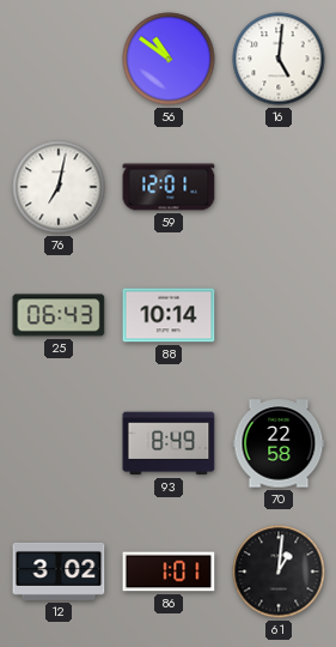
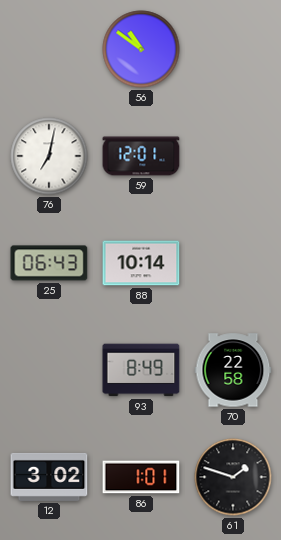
16: 5:01 -> none (279, 59)
61: 1:01 -> 1:48 (233, 477)
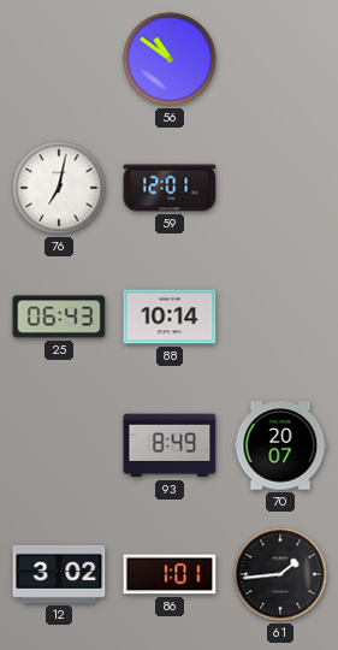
70: 22:58 -> 20:07 (280, 445)
61: 1:48 -> 1:44 (280, 574)
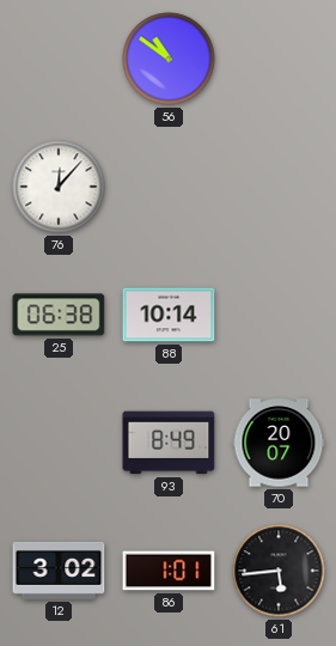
76: 7:02 -> 12:07 (59, 187)
59: 12:01 -> none (170, 188)
25: 06:43 -> 06:38 (59, 315)
61: 1:44 -> 5:44 (279, 571)
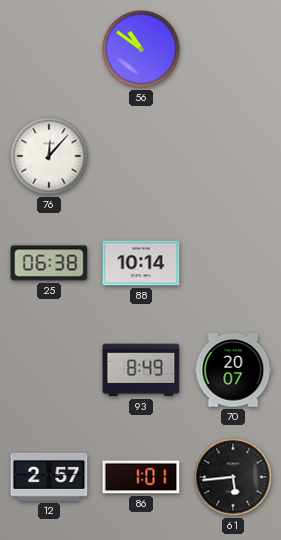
12: 3:02 -> 2:57 (49, 477)
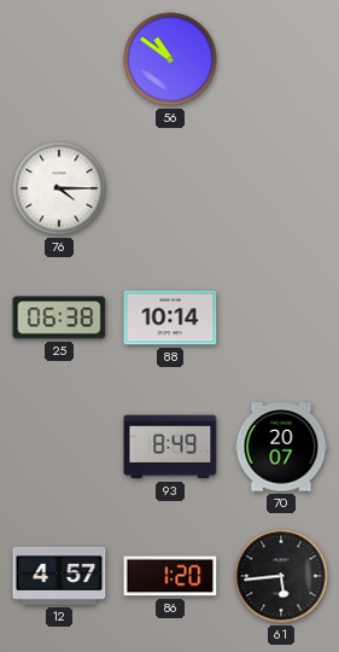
76: 12:07 -> 4:15 (59, 188)
12: 2:57 -> 4:57 (59, 576)
86: 1:01 -> 1:20 (170, 576)
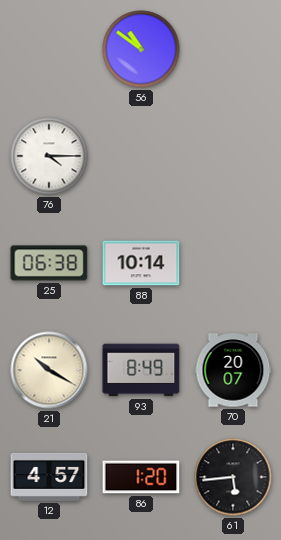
21: none -> 10:20 (49, 370)
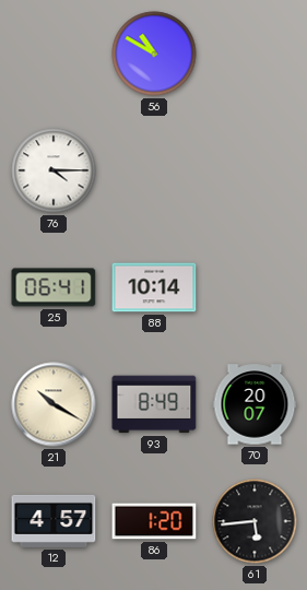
56: 10:51 -> 10:50 (154, 54)
25: 06:38 -> 06:41 (54, 287)
